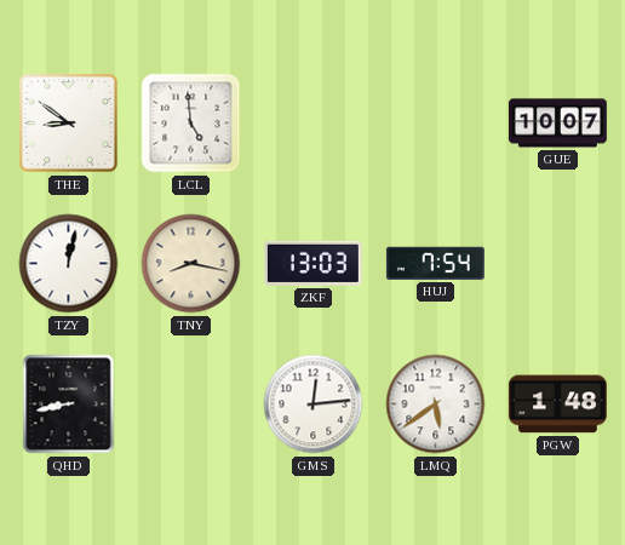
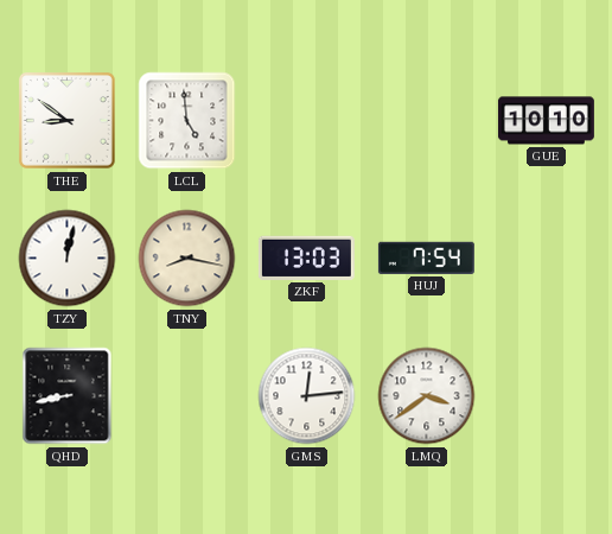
GUE: 10:07 -> 10:10 (546, 121)
LMQ: 5:39 -> 3:39 (427, 396)
PGW: 1:48 -> none (557, 405)
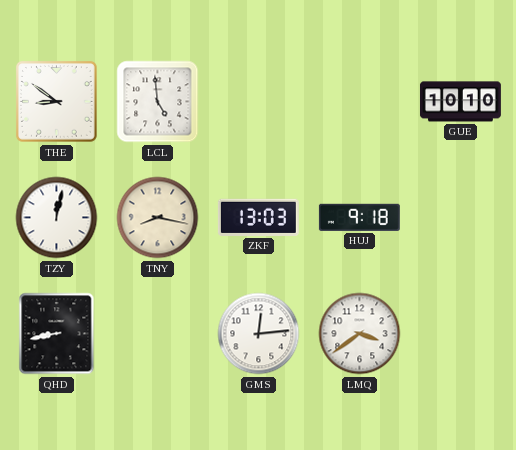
HUJ: 7:54 -> 9:18 (359, 217)
